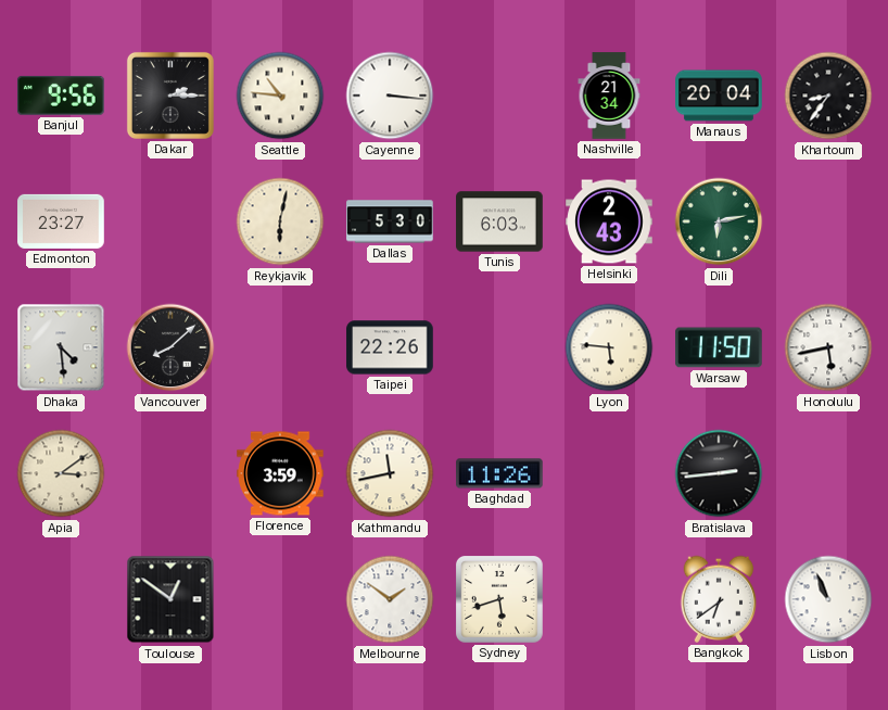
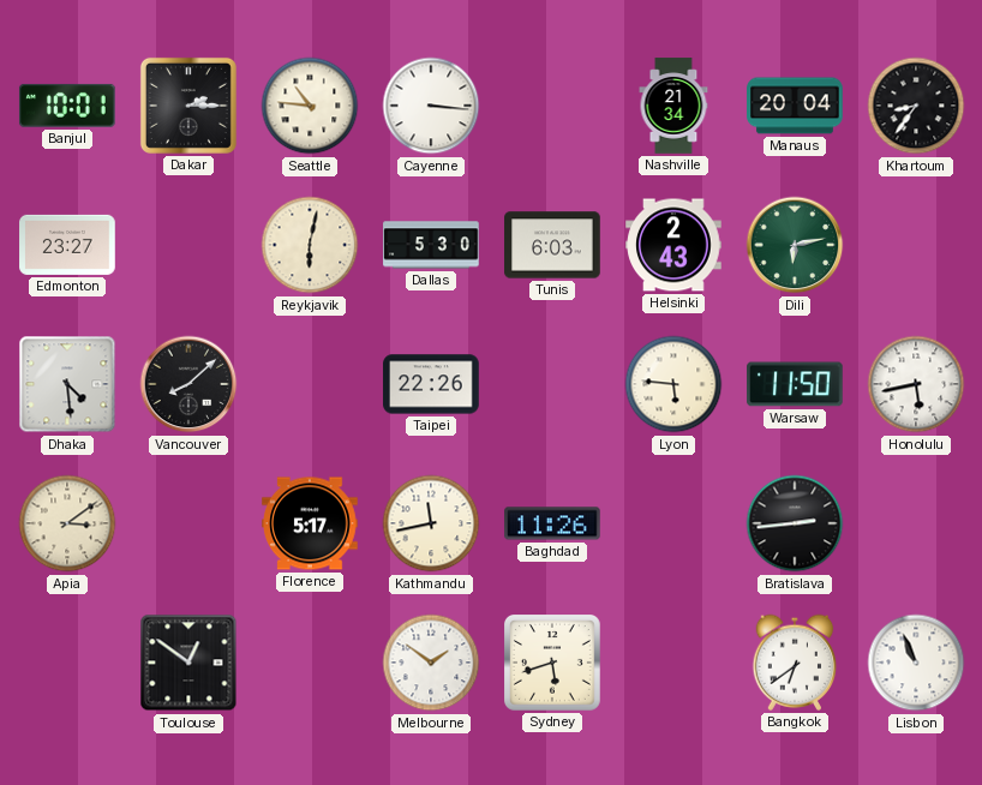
Banjul: 9:56 -> 10:01 (67, 106)
Florence: 3:59 -> 5:17 (310, 523)
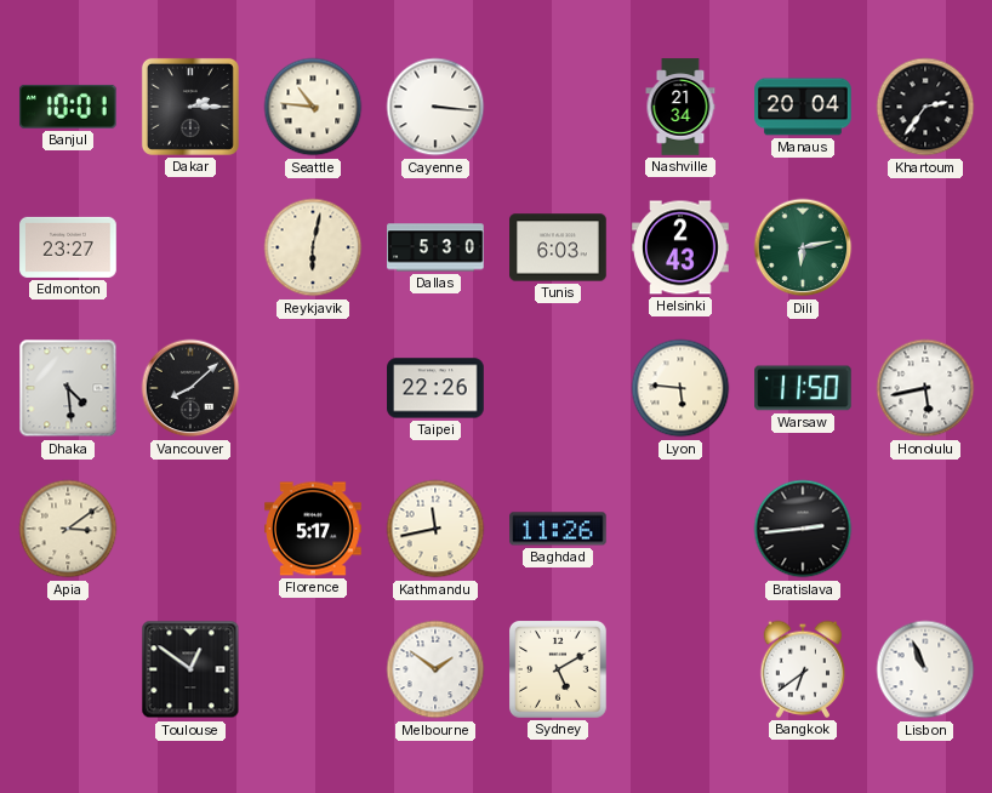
Khartoum: 8:36 -> 2:36 (925, 107)
Sydney: 5:42 -> 5:10 (559, 671)
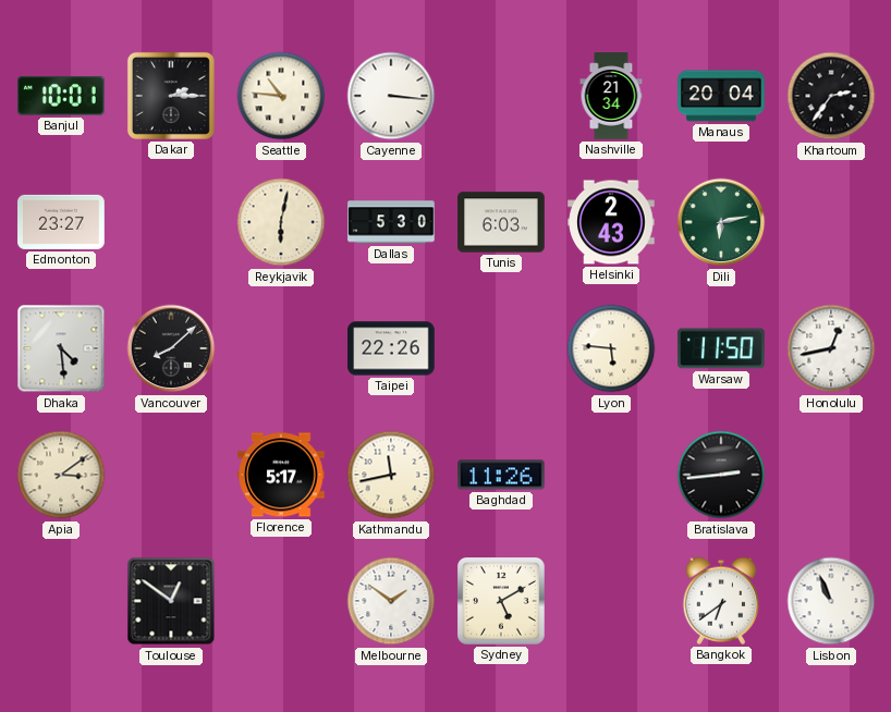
Honolulu: 5:43 -> 12:43 (831, 348)
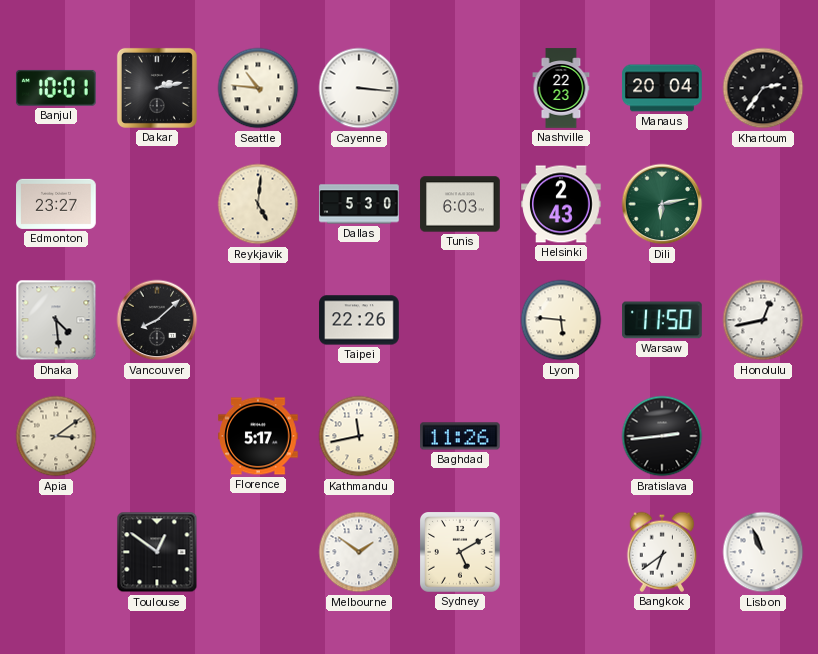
Dakar: 2:15 -> 2:13 (157, 88)
Nashville: 21:34 -> 22:23 (561, 88)
Reykjavik: 6:02 -> 5:01 (258, 204)
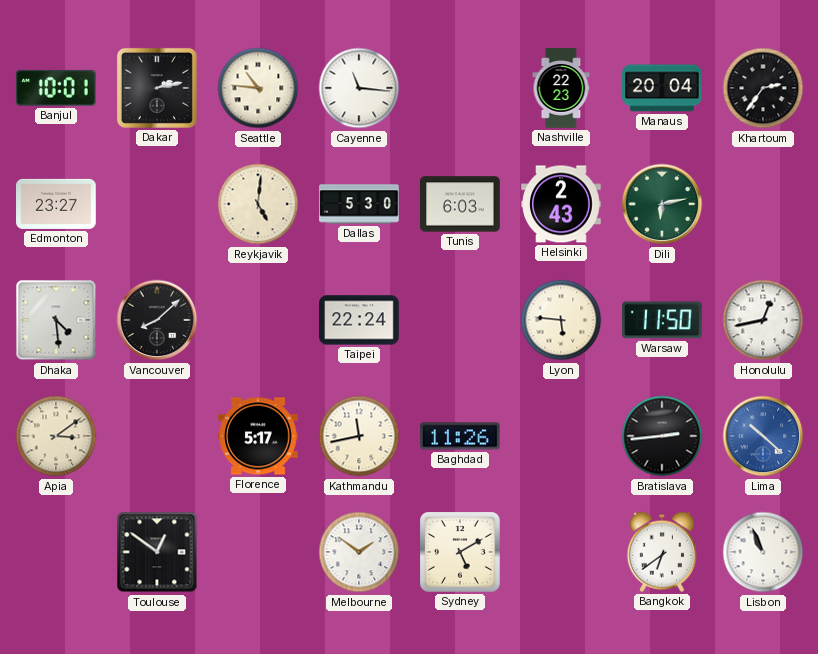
Cayenne: 3:16 -> 11:16 (359, 88)
Taipei: 22:26 -> 22:24 (359, 320)
Lima: none -> 10:22 (763, 436)
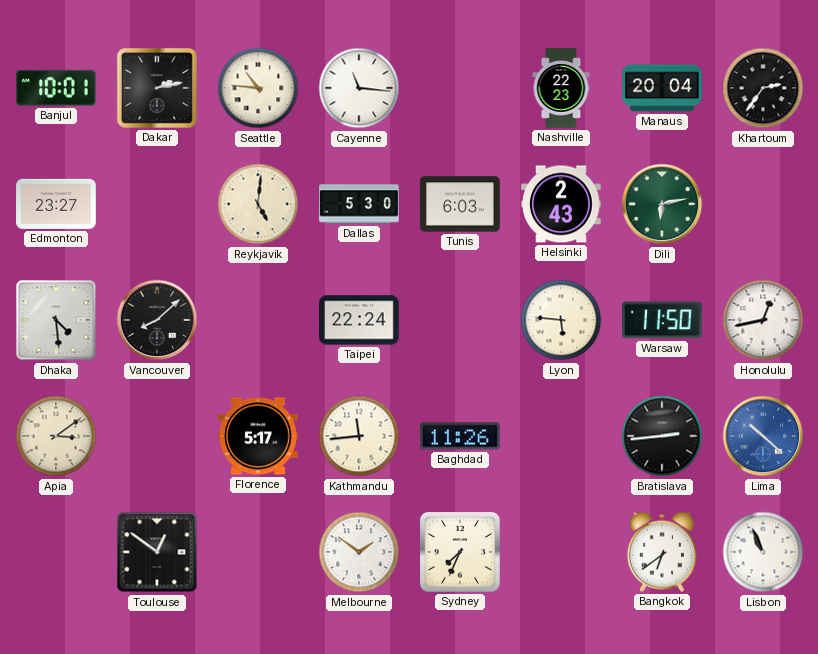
Kathmandu: 11:43 -> 11:44 (359, 436)
Sydney: 5:10 -> 7:34 (461, 553)
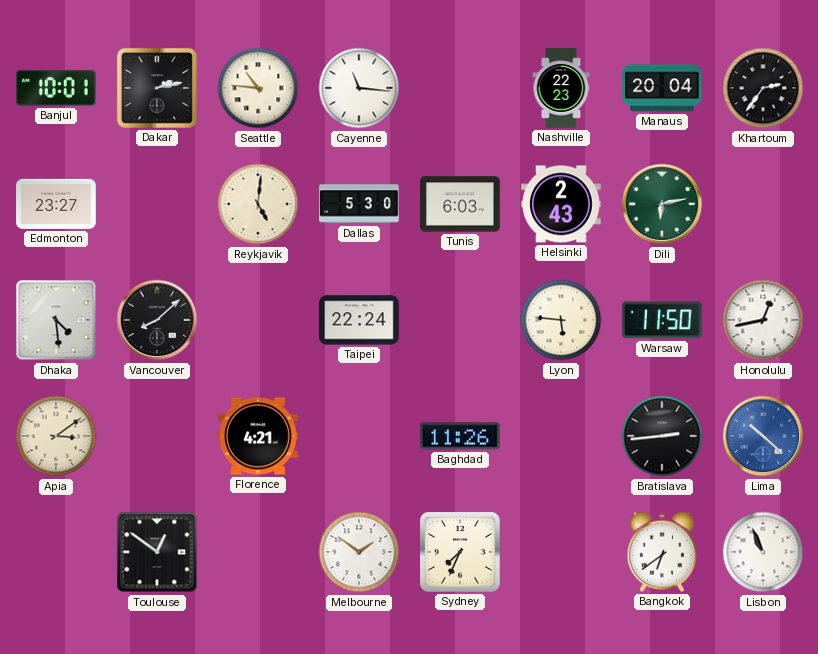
Florence: 5:17 -> 4:21 (258, 436)
Kathmandu: 11:44 -> none (359, 436)
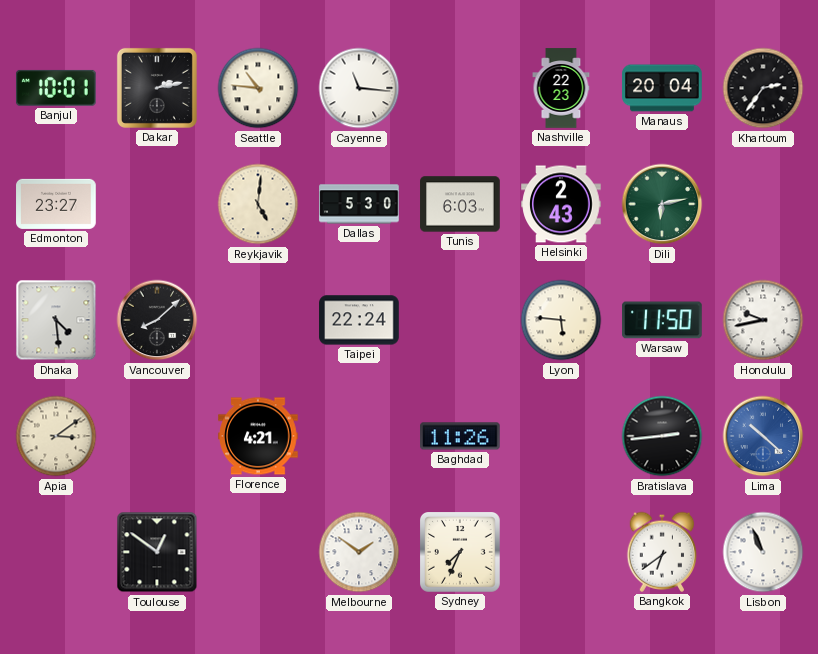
Honolulu: 12:43 -> 9:43 (763, 320)
